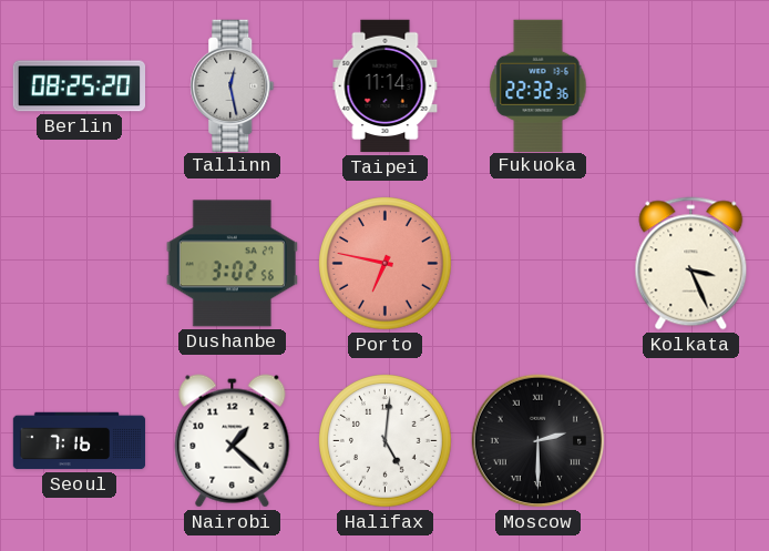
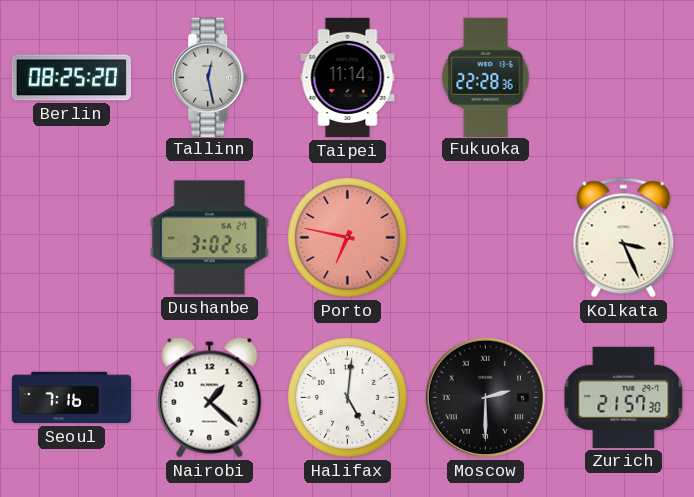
Fukuoka: 22:32 -> 22:28 (486, 77)
Zurich: none -> 21:57 (624, 397)
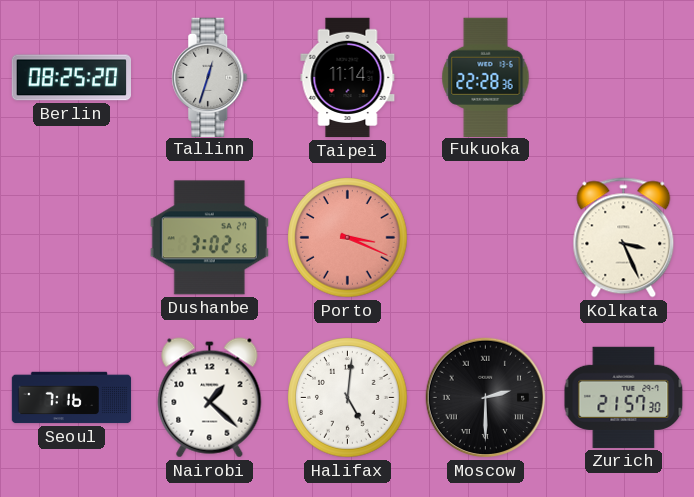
Tallinn: 12:28 -> 12:33 (210, 77)
Porto: 6:47 -> 3:19 (348, 238)
